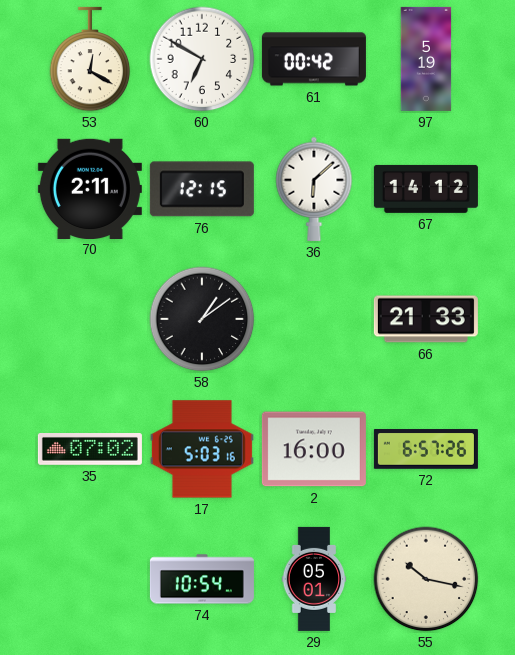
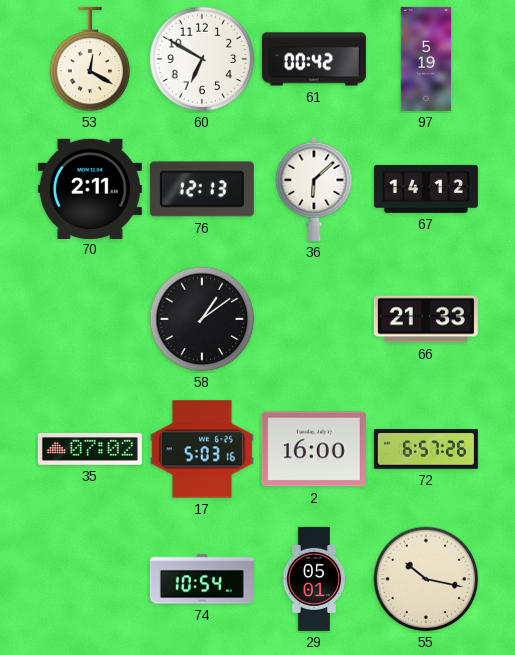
76: 12:15 -> 12:13 (202, 189)
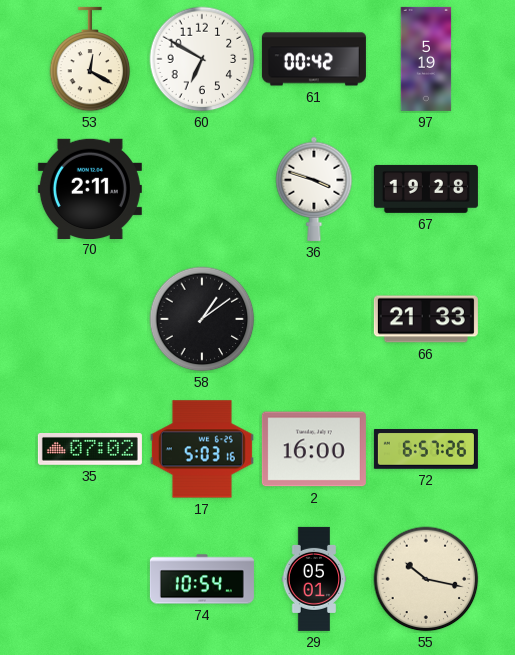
76: 12:13 -> none (202, 189)
36: 6:08 -> 3:48 (314, 189)
67: 14:12 -> 19:28 (426, 189)
